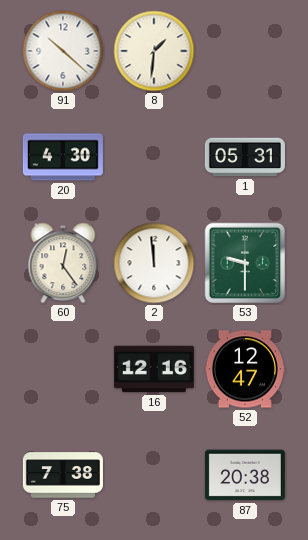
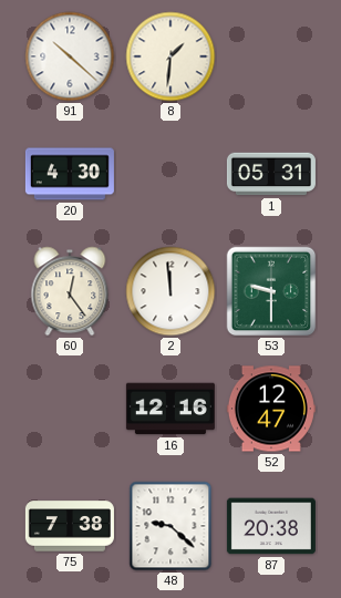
48: none -> 9:22 (170, 526)
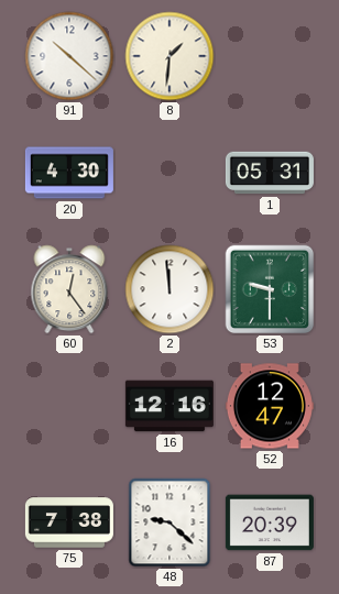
87: 20:38 -> 20:39 (270, 522)
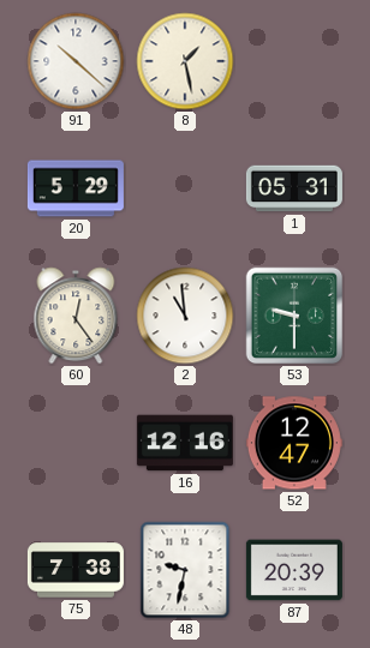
8: 1:31 -> 1:28 (185, 61)
20: 4:30 -> 5:29 (76, 188)
2: 11:59 -> 10:59 (185, 316)
48: 9:22 -> 9:32 (185, 570)
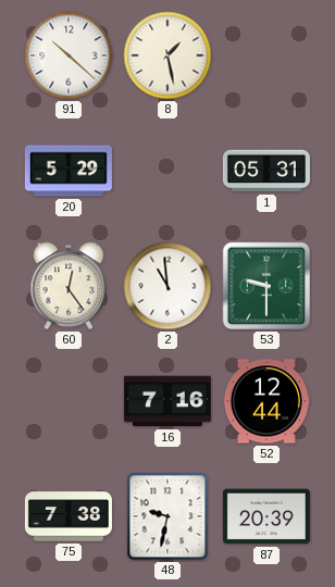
16: 12:16 -> 7:16 (167, 401)
52: 12:47 -> 12:44 (266, 401)
